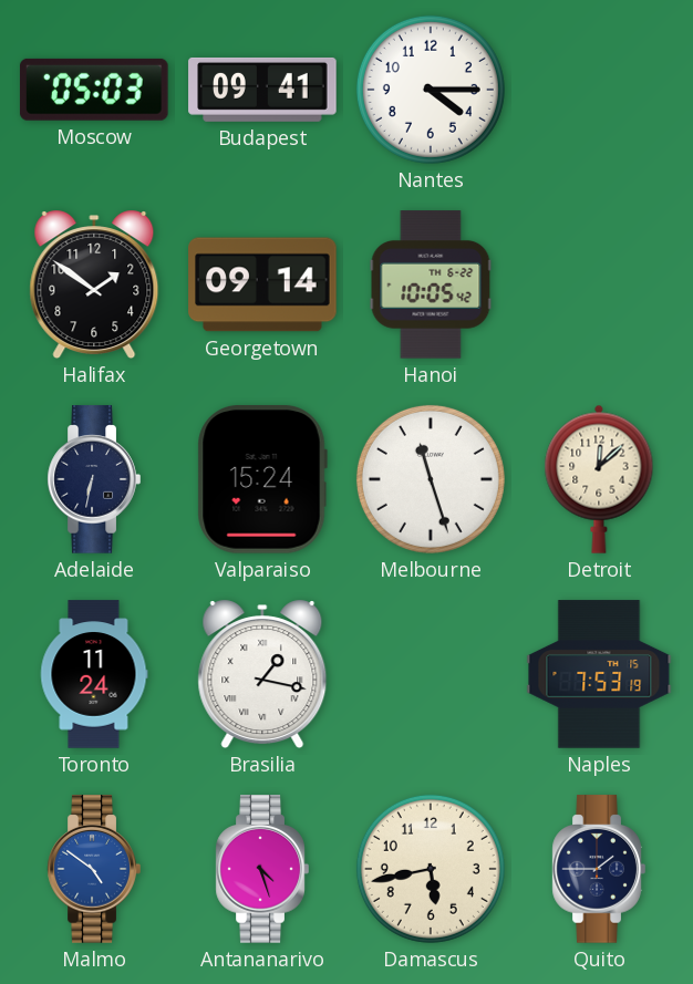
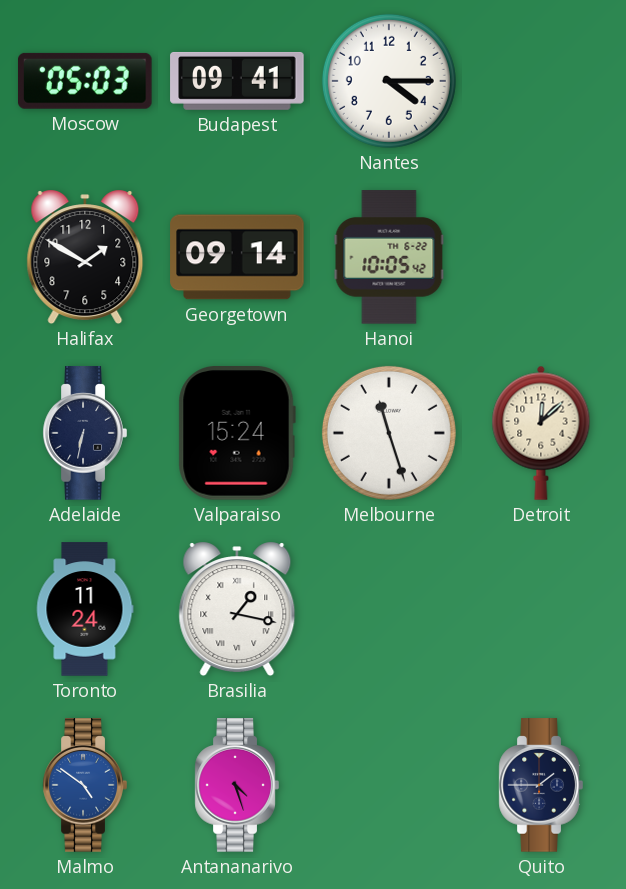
Halifax: 1:51 -> 1:50 (85, 257)
Naples: 7:53 -> none (599, 674)
Damascus: 5:43 -> none (431, 869)
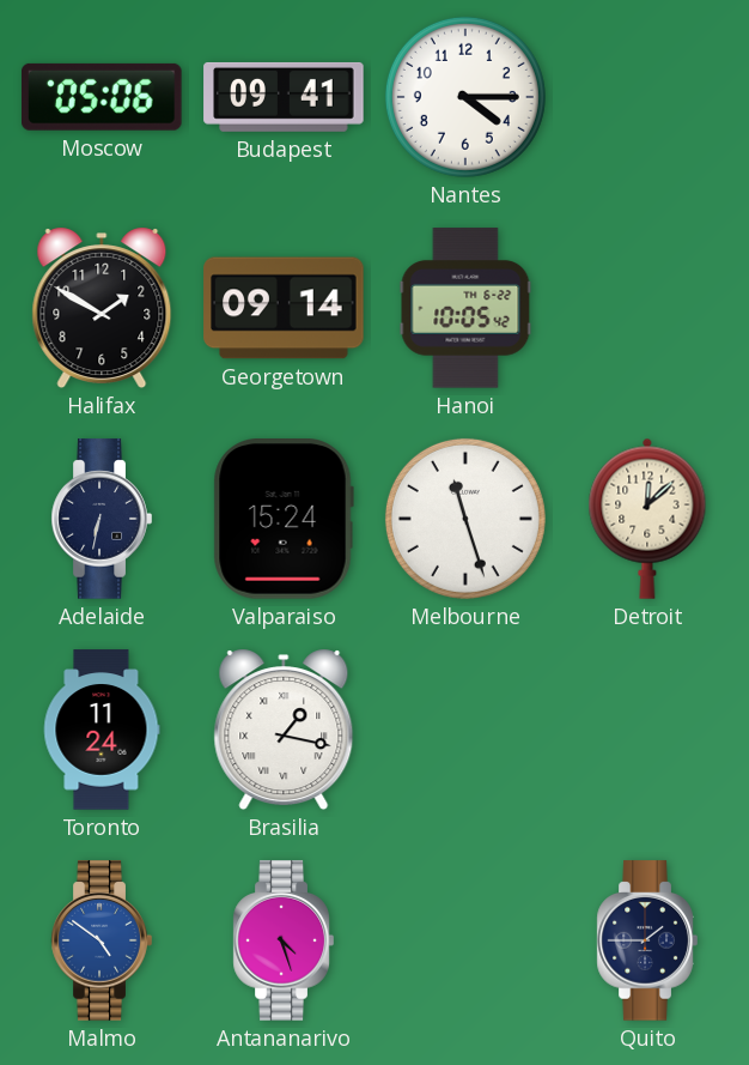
Moscow: 05:03 -> 05:06 (102, 97)
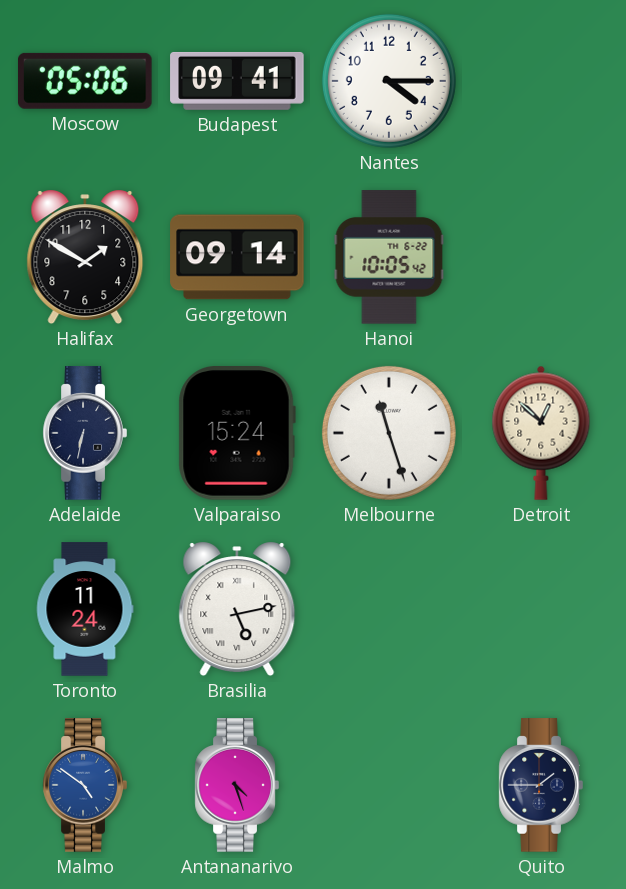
Detroit: 12:08 -> 12:52 (541, 433)
Brasilia: 1:17 -> 5:13 (237, 609)
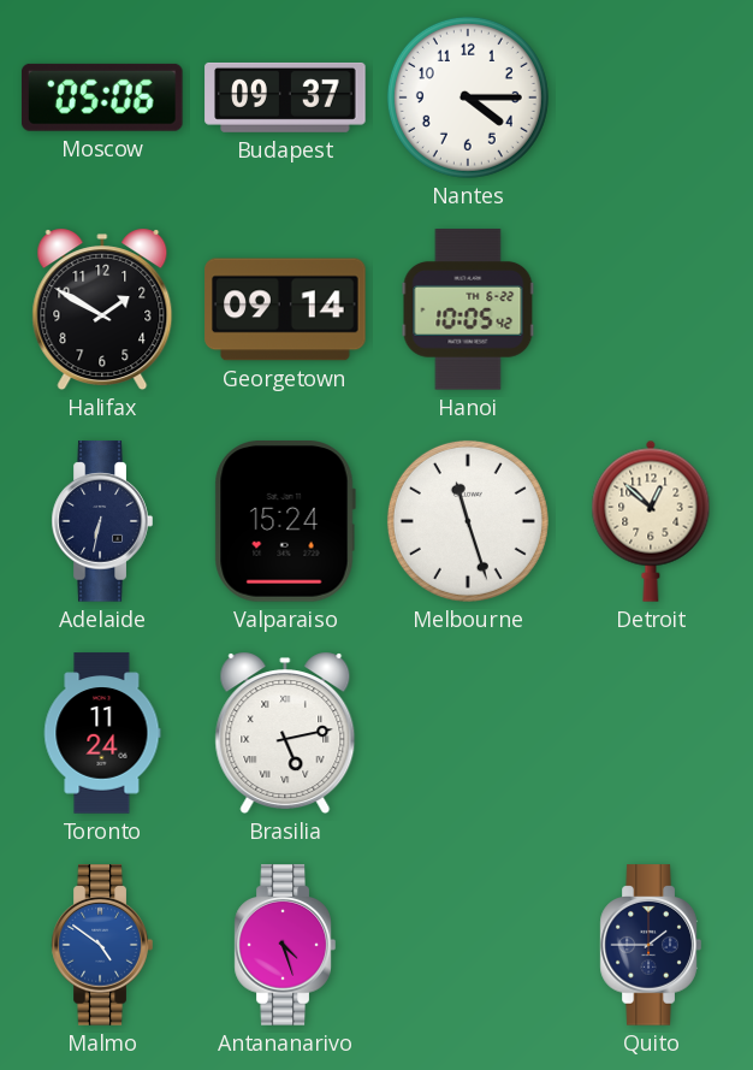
Budapest: 09:41 -> 09:37 (285, 97)
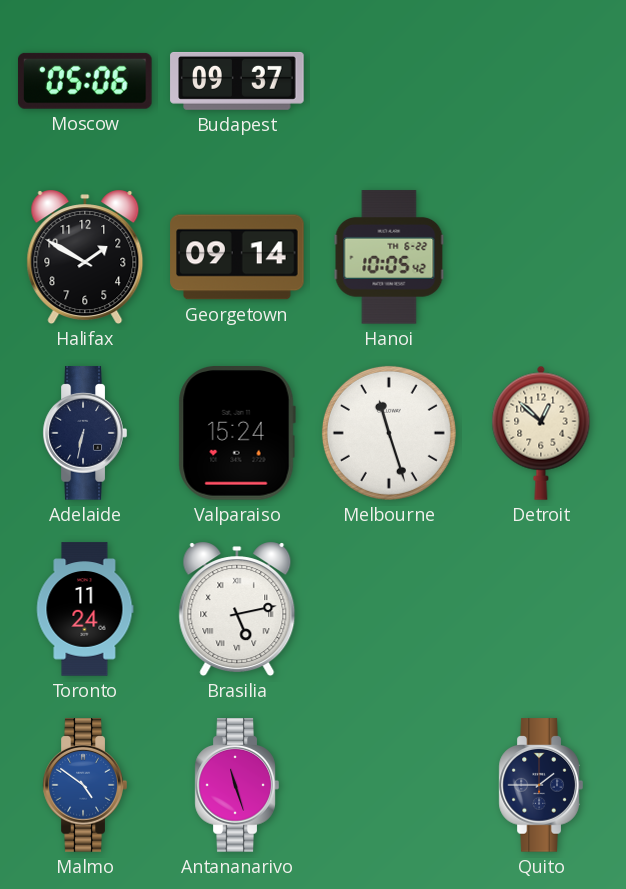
Nantes: 4:15 -> none (468, 97)
Antananarivo: 4:27 -> 11:27 (237, 785)
